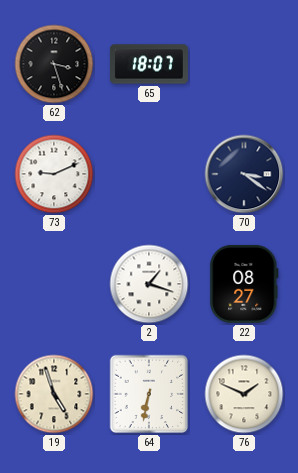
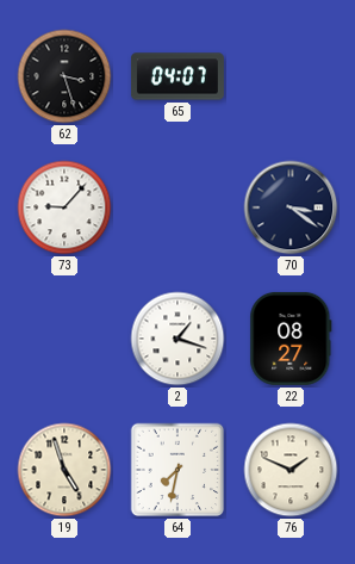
65: 18:07 -> 04:07 (177, 76)
73: 9:11 -> 9:07 (64, 207)
64: 6:32 -> 7:32 (177, 470)
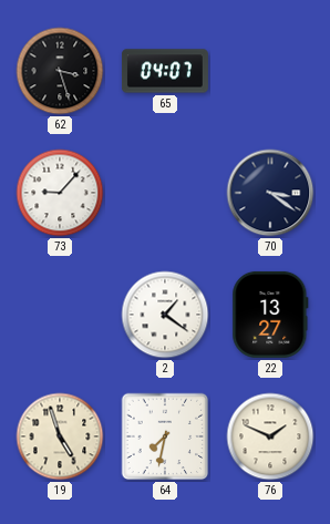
2: 1:18 -> 1:21 (165, 315)
22: 08:27 -> 13:27 (270, 315)
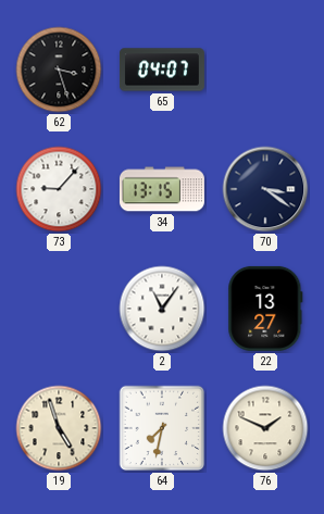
34: none -> 13:15 (162, 189)
2: 1:21 -> 11:06 (162, 309)
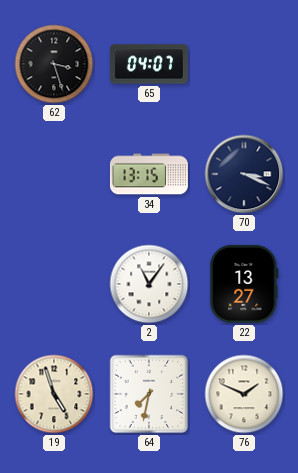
73: 9:07 -> none (59, 189)
70: 3:21 -> 3:19 (244, 174)
